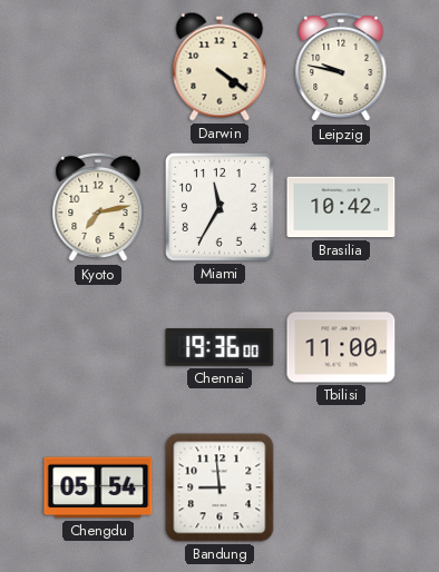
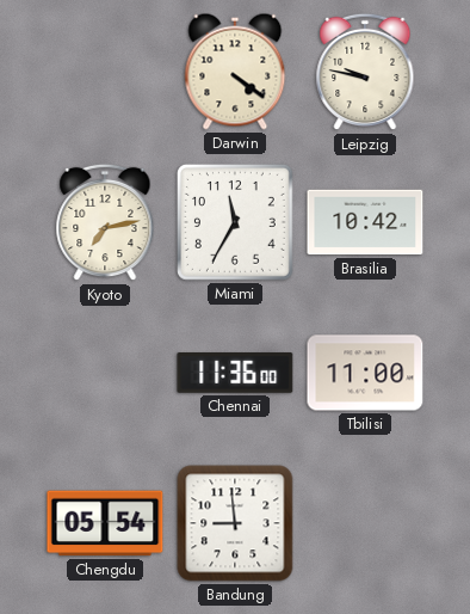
Chennai: 19:36 -> 11:36 (235, 374)
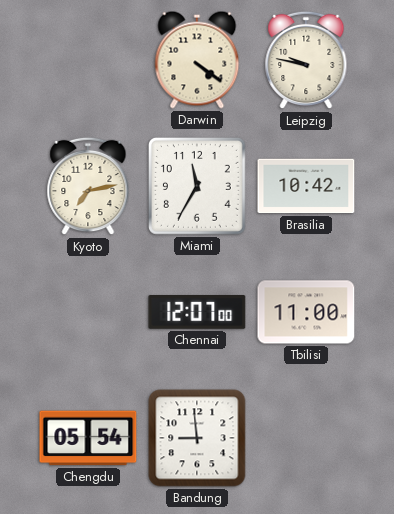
Chennai: 11:36 -> 12:07 (197, 313)
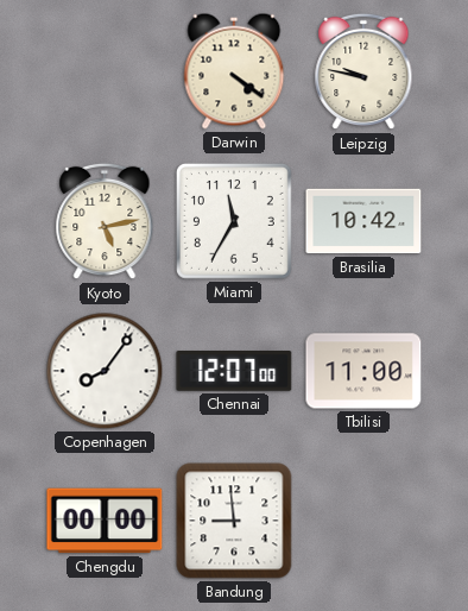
Kyoto: 7:13 -> 5:13 (105, 221)
Copenhagen: none -> 8:06 (105, 371)
Chengdu: 05:54 -> 00:00 (105, 521)
